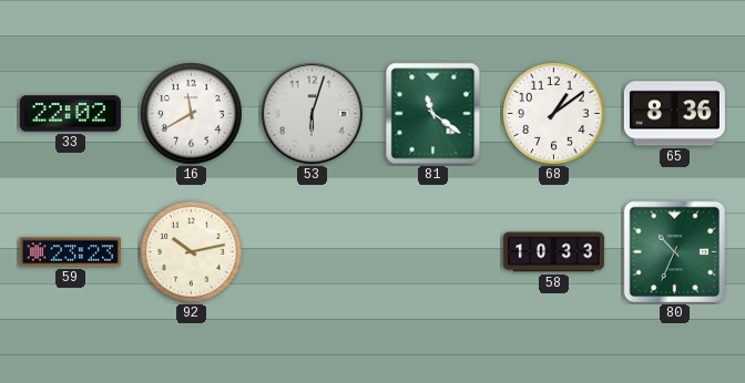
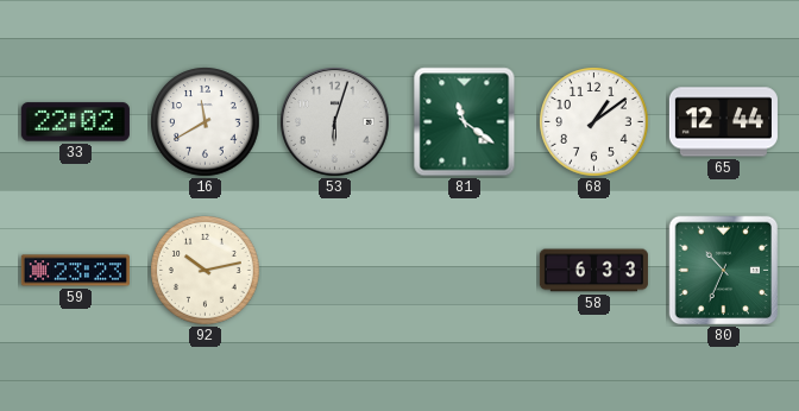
65: 8:36 -> 12:44 (723, 122)
58: 10:33 -> 6:33 (593, 271)
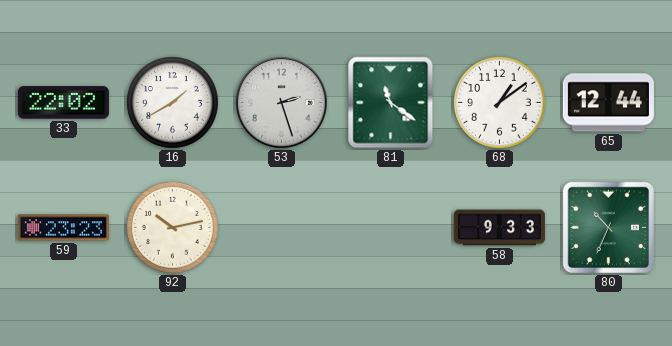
16: 11:40 -> 1:40 (173, 103)
53: 6:03 -> 2:27 (282, 103)
58: 6:33 -> 9:33 (499, 228)
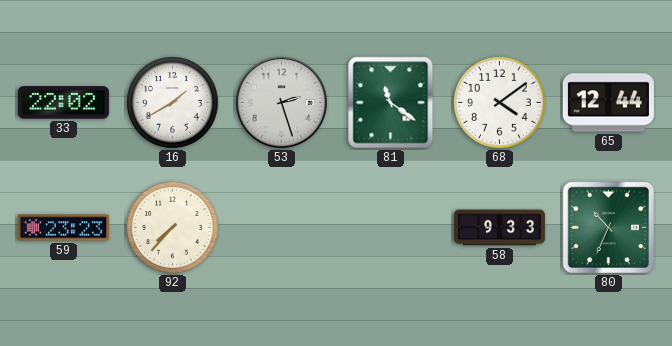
68: 1:09 -> 4:09 (500, 103)
92: 10:13 -> 7:37 (173, 228)
